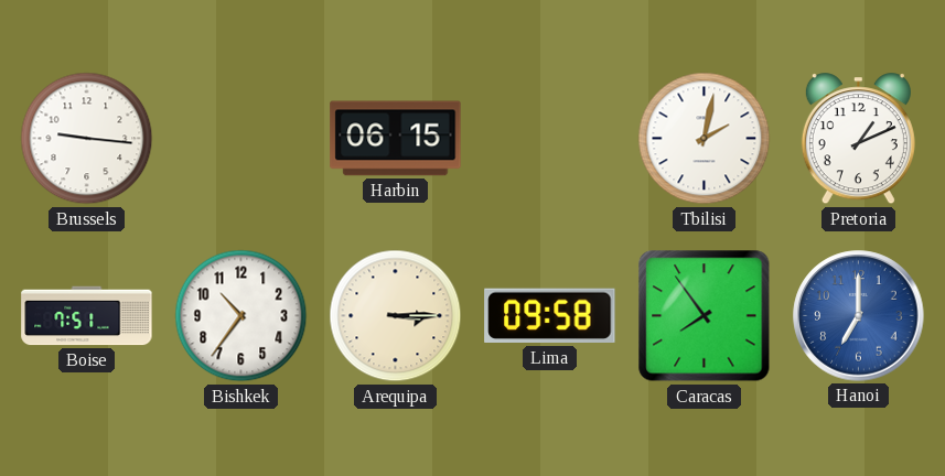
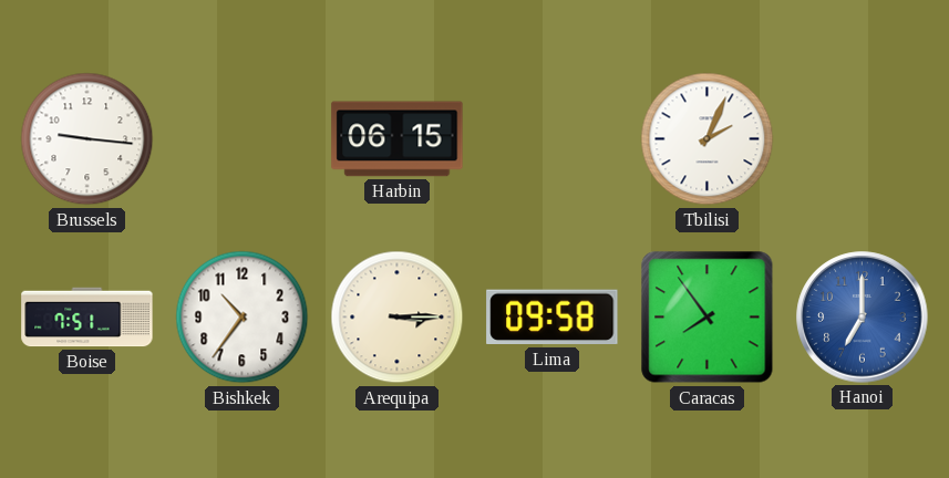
Tbilisi: 2:02 -> 2:04 (708, 139)
Pretoria: 1:11 -> none (858, 139)
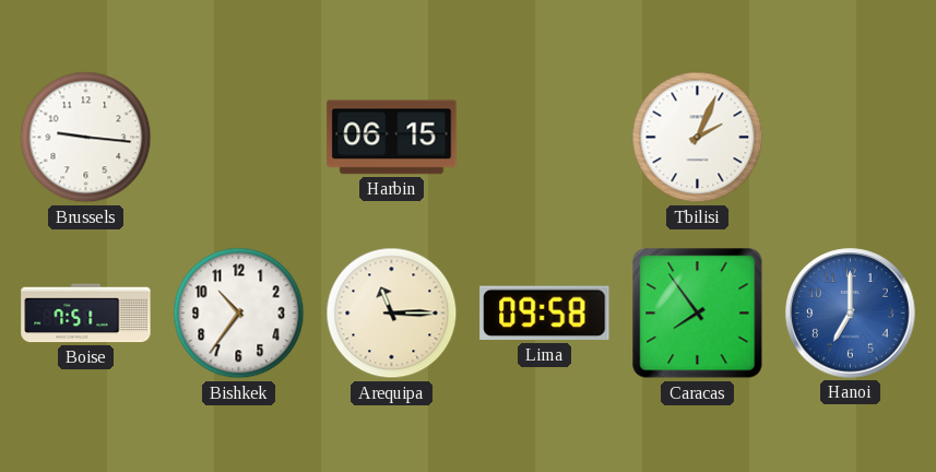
Arequipa: 3:15 -> 11:15 (392, 314)
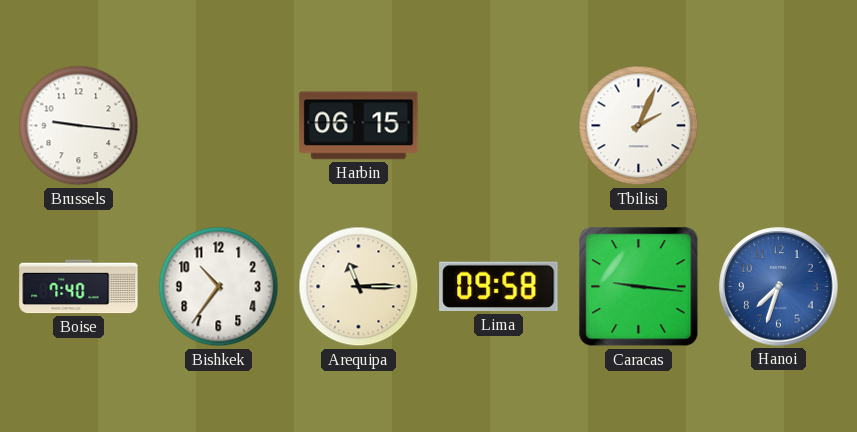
Boise: 7:51 -> 7:40 (79, 287)
Caracas: 7:54 -> 9:16 (639, 287)
Hanoi: 7:00 -> 7:33 (779, 287)
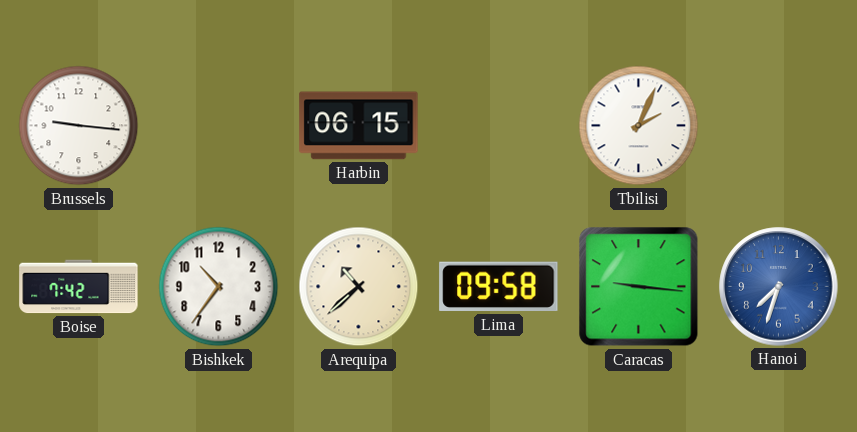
Boise: 7:40 -> 7:42 (79, 287)
Arequipa: 11:15 -> 10:38 (359, 287)
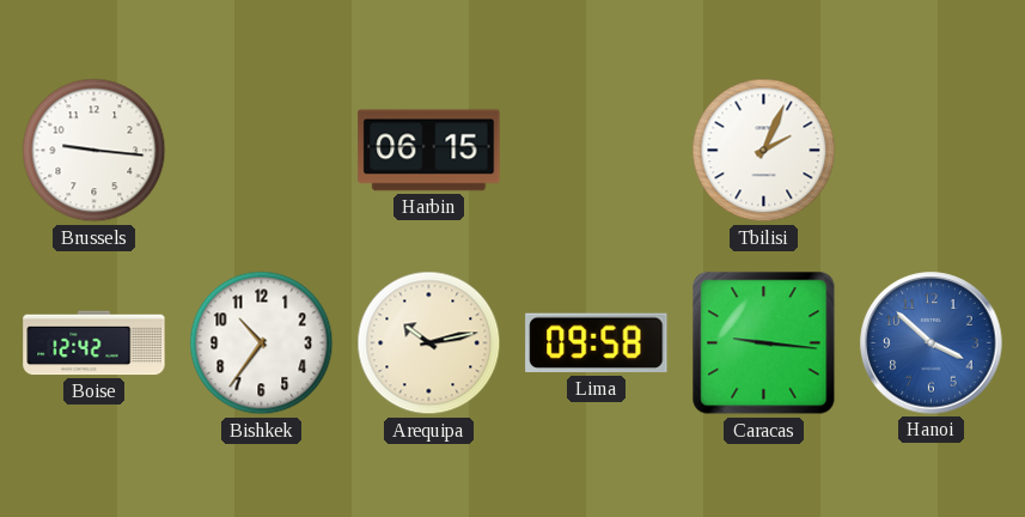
Boise: 7:42 -> 12:42 (94, 343)
Arequipa: 10:38 -> 10:13 (429, 343)
Hanoi: 7:33 -> 3:52 (932, 343)
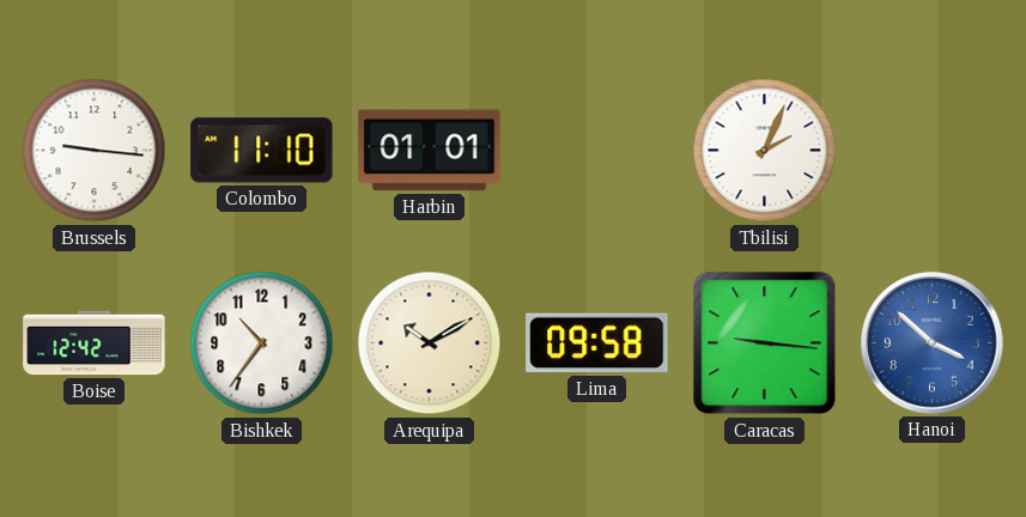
Colombo: none -> 11:10 (262, 151)
Harbin: 06:15 -> 01:01 (430, 151)
Arequipa: 10:13 -> 10:10 (430, 343)
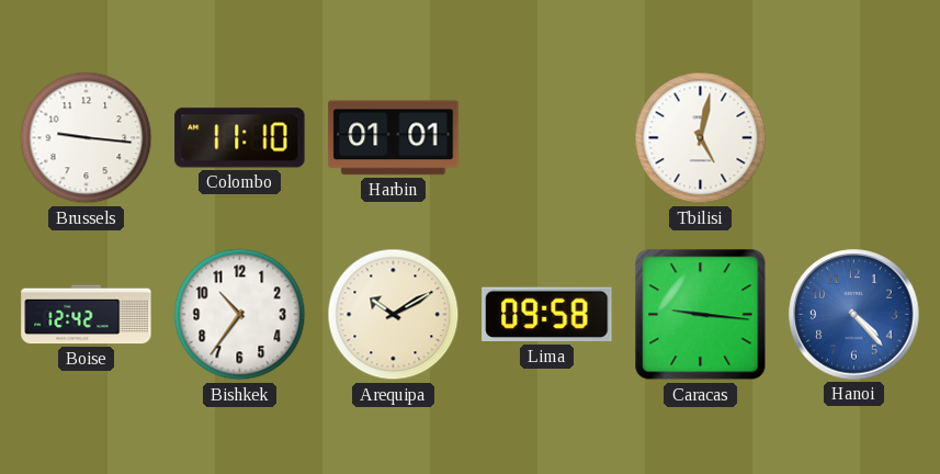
Tbilisi: 2:04 -> 5:02 (701, 138)
Hanoi: 3:52 -> 4:23 (854, 315)
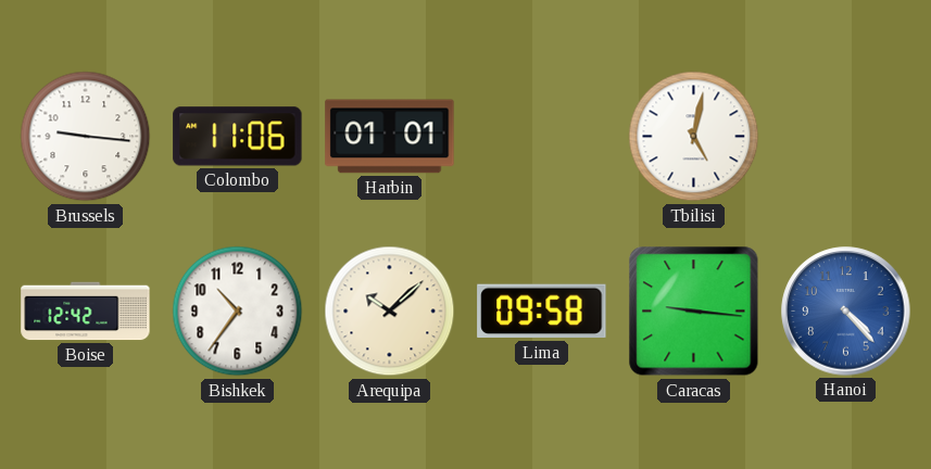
Colombo: 11:10 -> 11:06 (238, 137)
Arequipa: 10:10 -> 10:08 (390, 312)
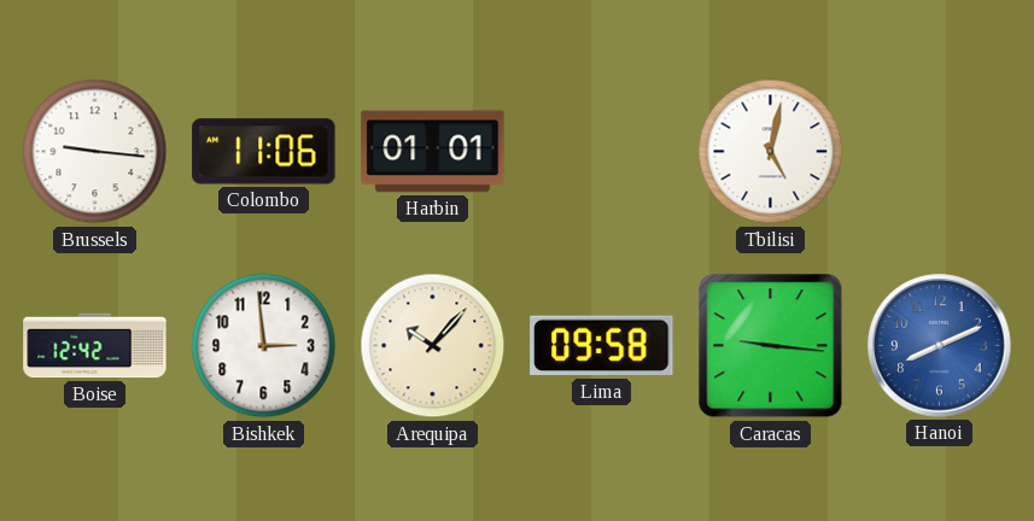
Bishkek: 10:36 -> 2:59 (264, 346)
Arequipa: 10:08 -> 10:07 (433, 346)
Hanoi: 4:23 -> 8:11 (940, 346)
